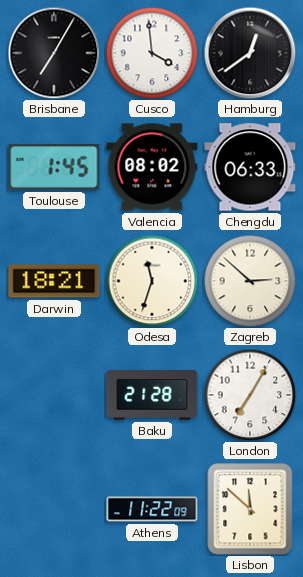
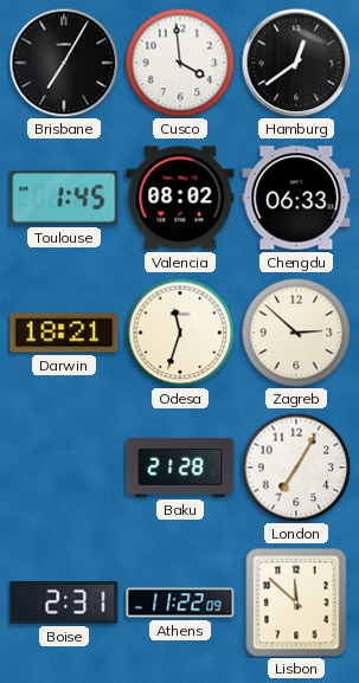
Boise: none -> 2:31 (64, 604)
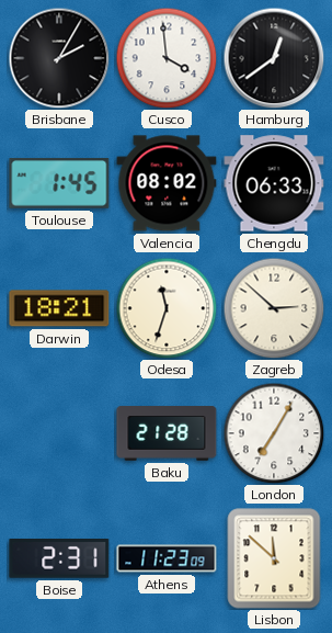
Brisbane: 7:05 -> 2:05 (59, 58)
Athens: 11:22 -> 11:23 (167, 558)
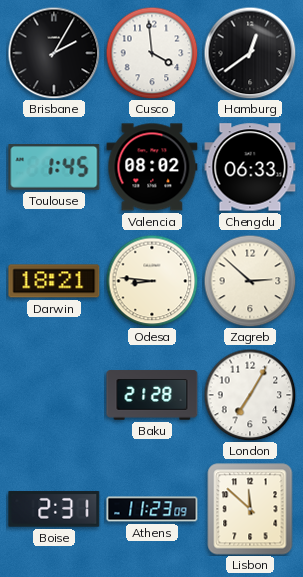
Odesa: 11:33 -> 8:46 (152, 281)
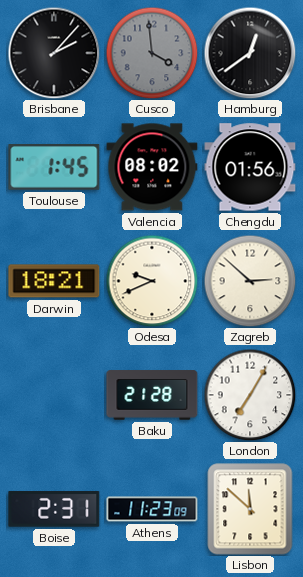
Brisbane: 2:05 -> 2:07 (54, 53)
Cusco dial: white -> grey (152, 53)
Chengdu: 06:33 -> 01:56 (250, 167)
Odesa: 8:46 -> 9:41 (152, 281)
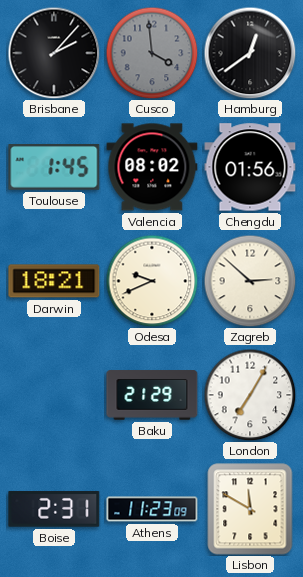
Baku: 21:28 -> 21:29 (152, 395)
Lisbon: 11:52 -> 11:50 (250, 509)
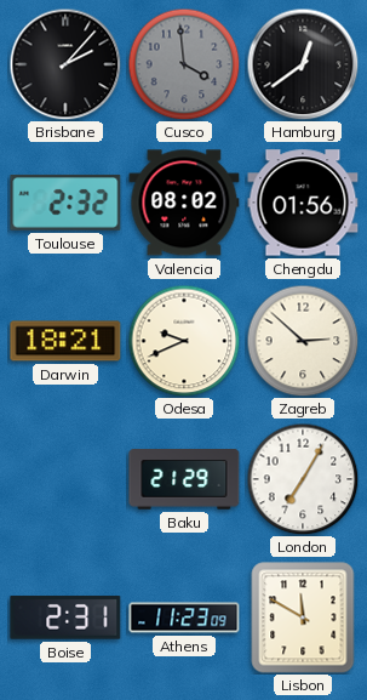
Toulouse: 1:45 -> 2:32 (65, 204)
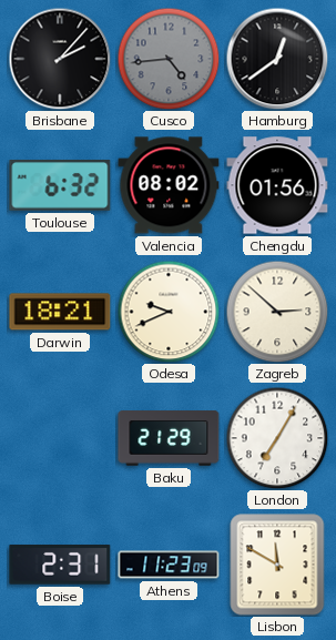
Cusco: 3:59 -> 4:44 (169, 59)
Toulouse: 2:32 -> 6:32 (60, 186)
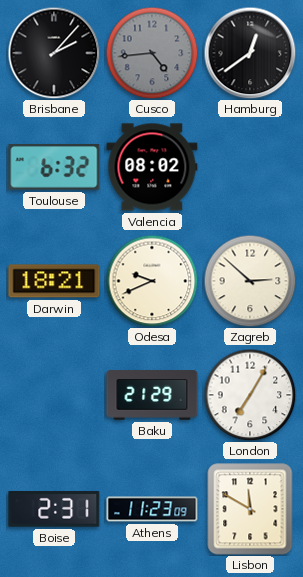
Chengdu: 01:56 -> none (277, 185)
